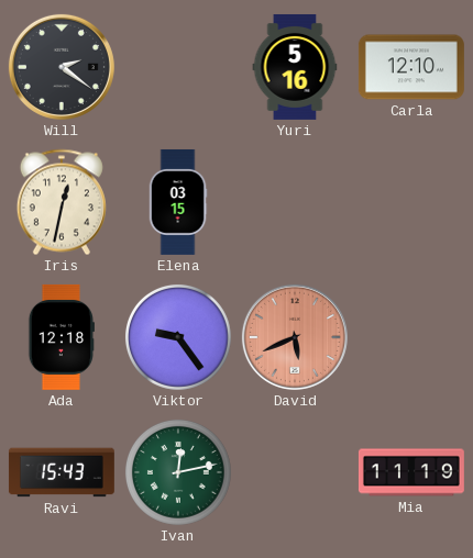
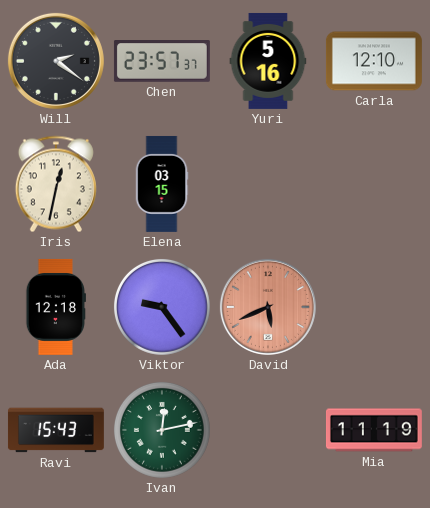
Chen: none -> 23:57 (162, 62)
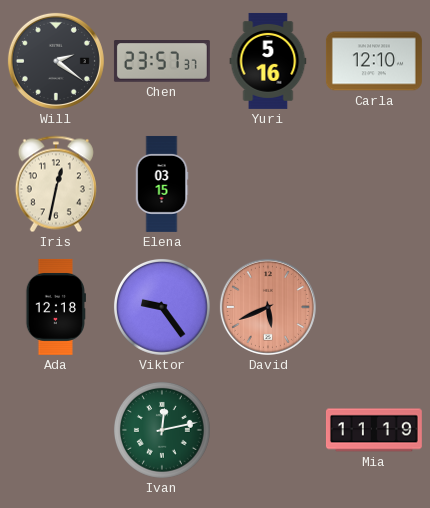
Ravi: 15:43 -> none (56, 430)
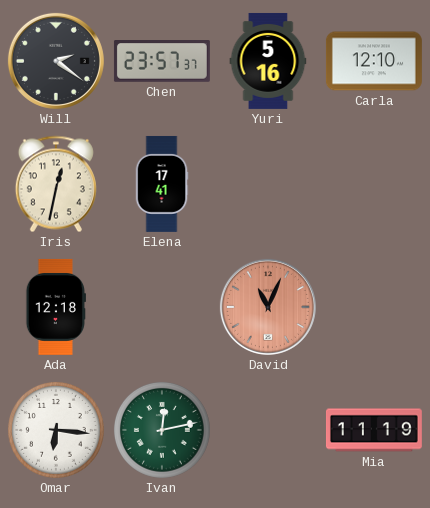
Elena: 03:15 -> 17:41 (162, 184)
Viktor: 9:24 -> none (162, 307)
David: 5:41 -> 11:04 (268, 307)
Omar: none -> 6:16 (56, 430)
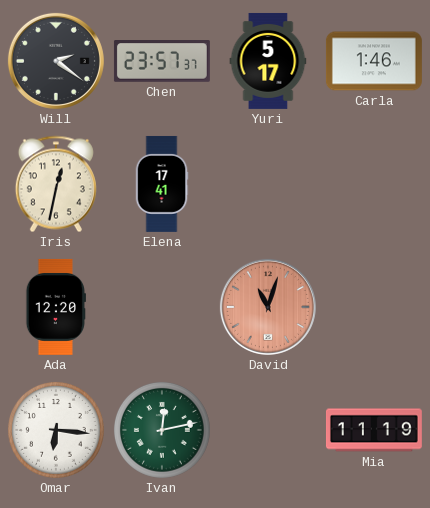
Yuri: 5:16 -> 5:17 (268, 61)
Carla: 12:10 -> 1:46 (374, 61)
Ada: 12:18 -> 12:20 (56, 307)
David: 11:04 -> 11:03 (268, 307)
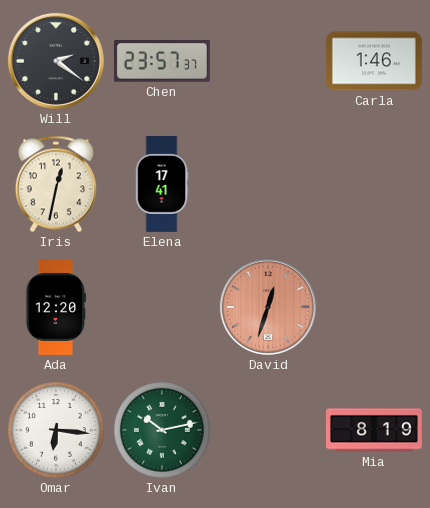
Yuri: 5:17 -> none (268, 61)
David: 11:03 -> 12:33 (268, 307)
Ivan: 12:13 -> 10:13 (162, 430)
Mia: 11:19 -> 8:19 (374, 430)
